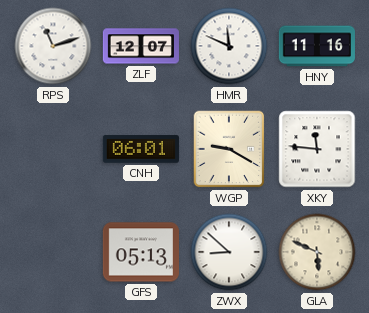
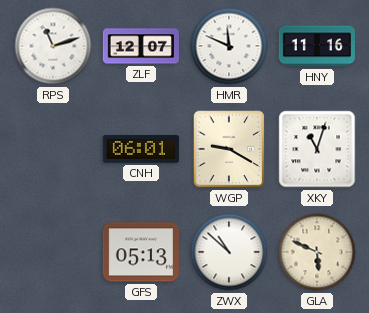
XKY: 11:46 -> 11:03 (317, 149)
ZWX: 8:52 -> 10:52 (229, 252)
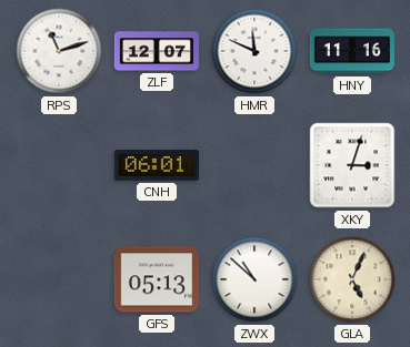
WGP: 9:20 -> none (229, 149)
XKY: 11:03 -> 3:03 (352, 165)
GLA: 5:49 -> 5:04 (352, 279)
